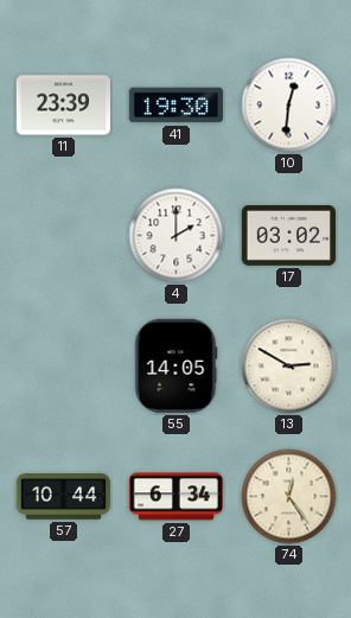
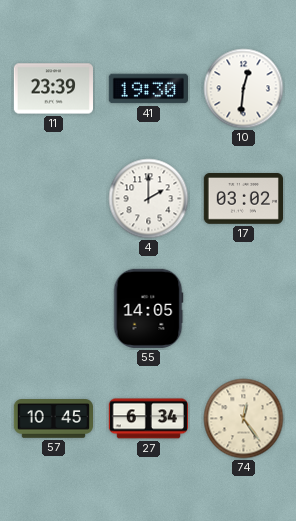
13: 2:50 -> none (289, 367)
57: 10:44 -> 10:45 (53, 419)
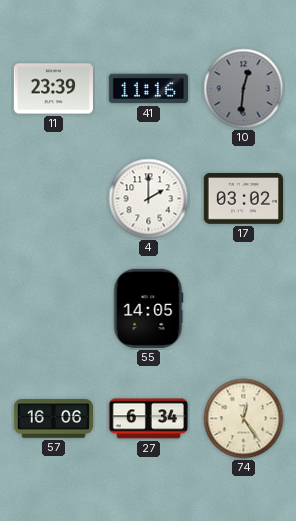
41: 19:30 -> 11:16 (148, 89)
10 dial: white -> grey (244, 89)
57: 10:45 -> 16:06 (53, 419)
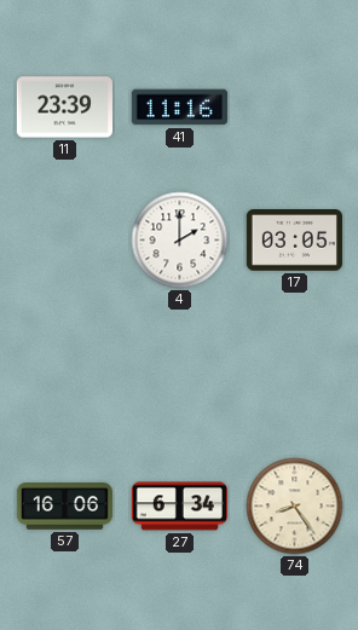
10: 12:31 -> none (244, 89)
17: 03:02 -> 03:05 (294, 241)
55: 14:05 -> none (148, 308)
74: 12:24 -> 8:24 (295, 507)
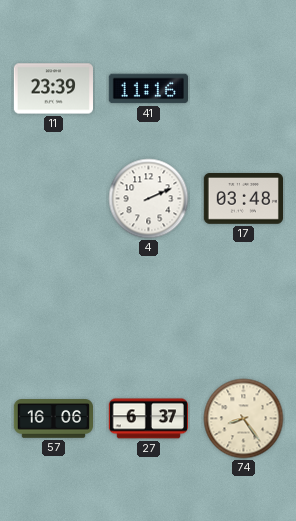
4: 2:00 -> 2:11 (149, 199)
17: 03:05 -> 03:48 (243, 199)
27: 6:34 -> 6:37 (148, 419)
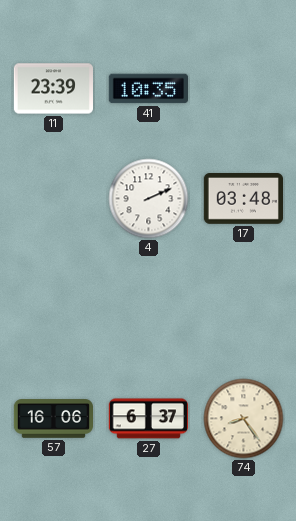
41: 11:16 -> 10:35 (148, 89)
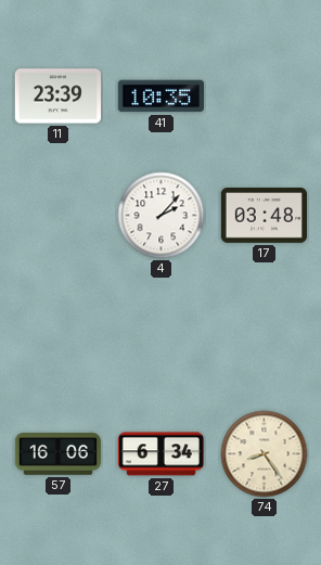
4: 2:11 -> 2:07 (162, 216)
27: 6:37 -> 6:34 (160, 454)
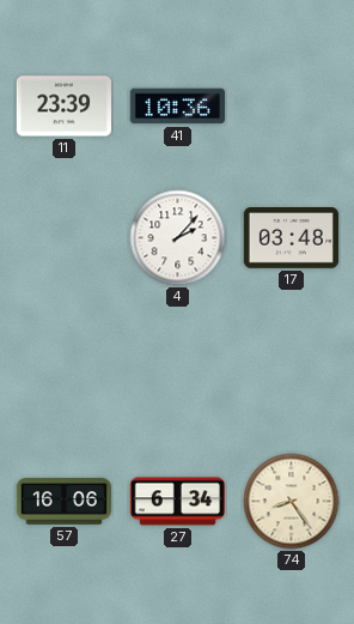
41: 10:35 -> 10:36 (177, 107)
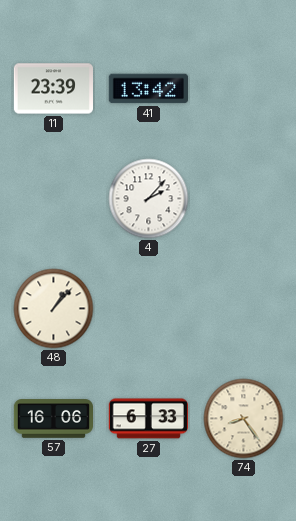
41: 10:36 -> 13:42 (148, 89)
17: 03:48 -> none (291, 238)
48: none -> 1:07 (54, 309)
27: 6:34 -> 6:33 (148, 419)
